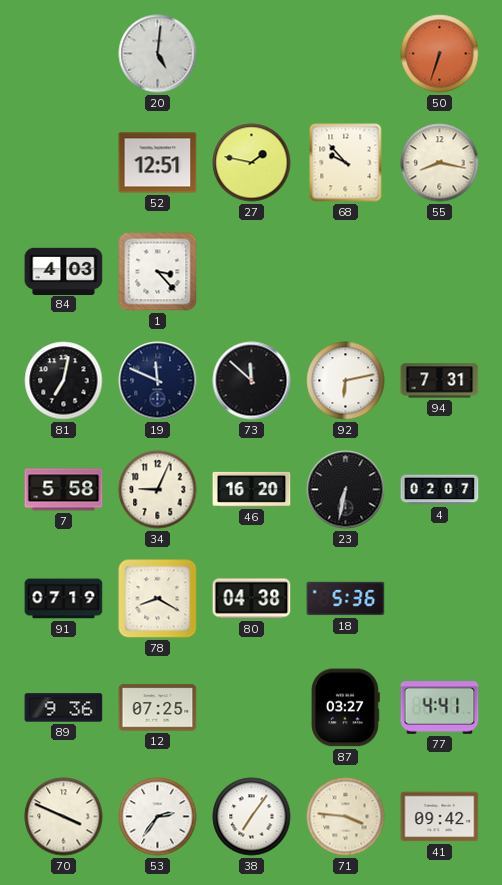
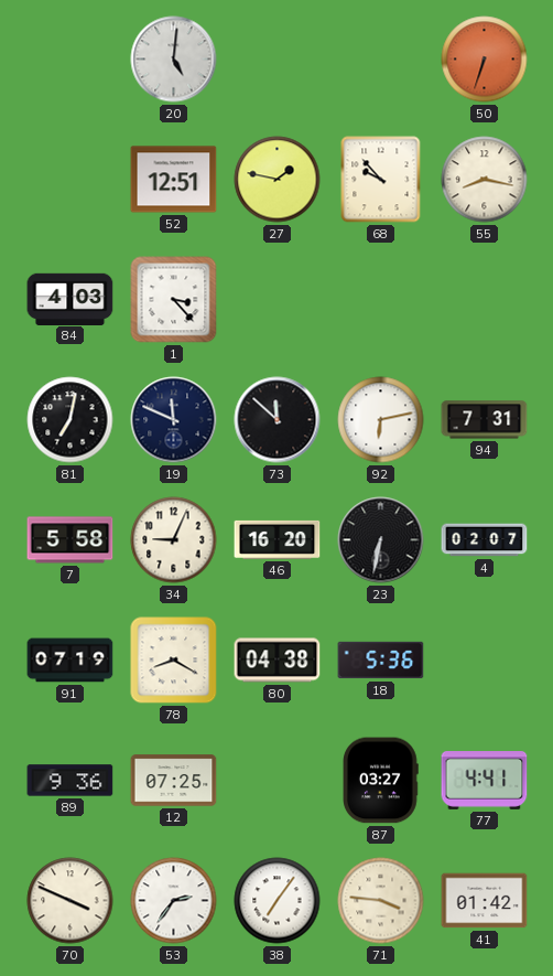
41: 09:42 -> 01:42 (485, 901)
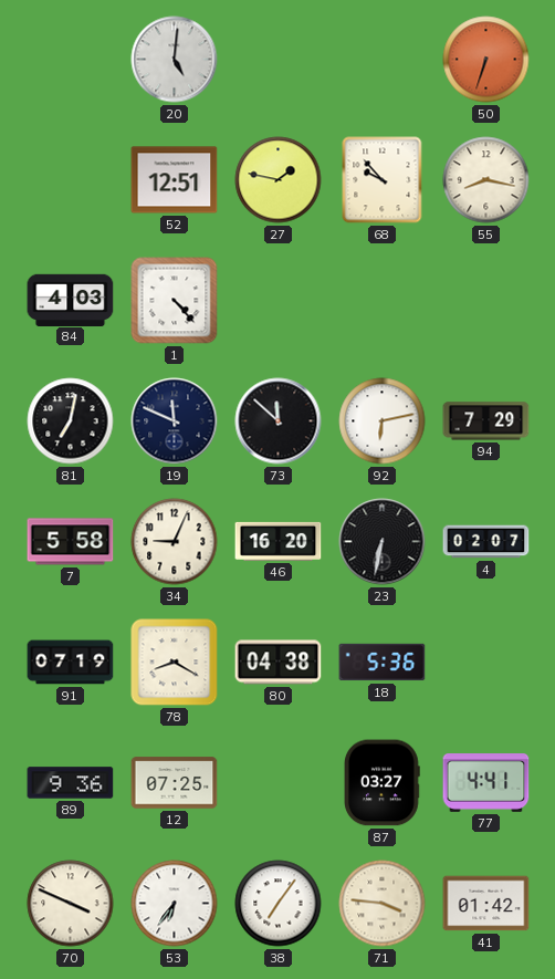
1: 3:23 -> 4:23 (175, 301)
94: 7:31 -> 7:29 (486, 421)
53: 2:36 -> 6:36 (175, 904)
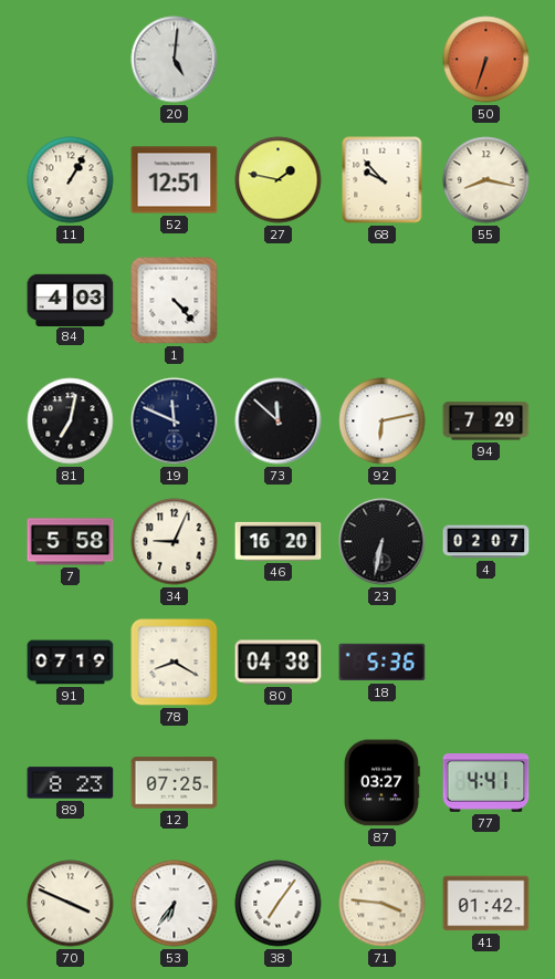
11: none -> 1:05 (71, 180)
89: 9:36 -> 8:23 (71, 783)
